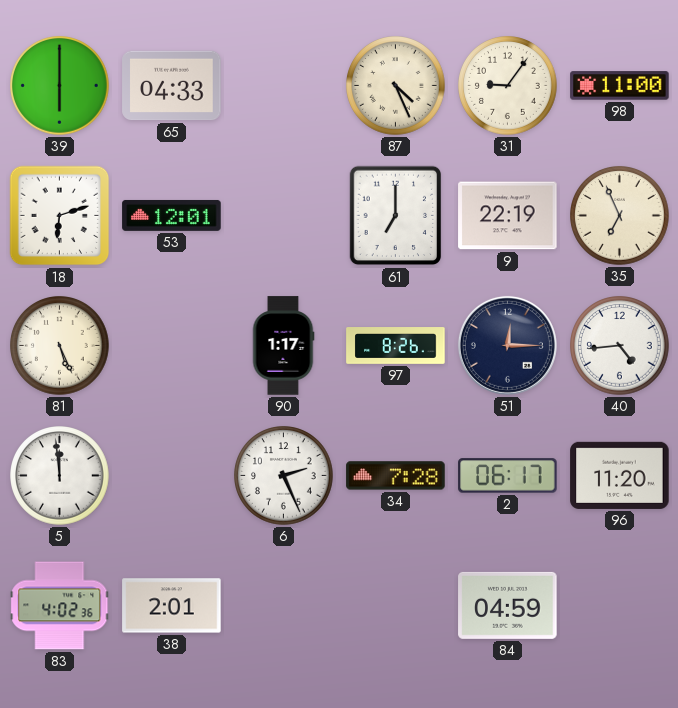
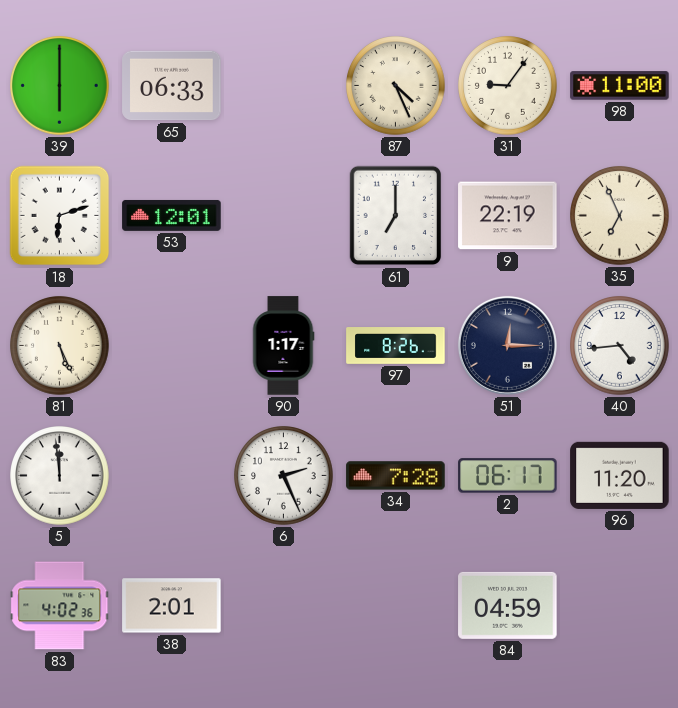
65: 04:33 -> 06:33 (172, 86)
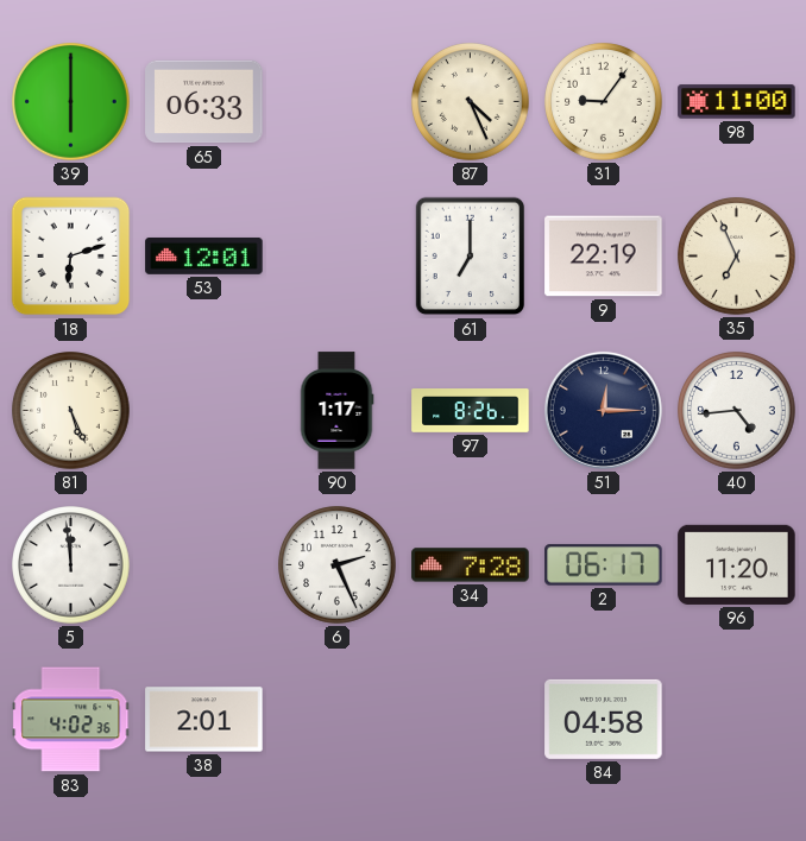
84: 04:59 -> 04:58 (604, 719)
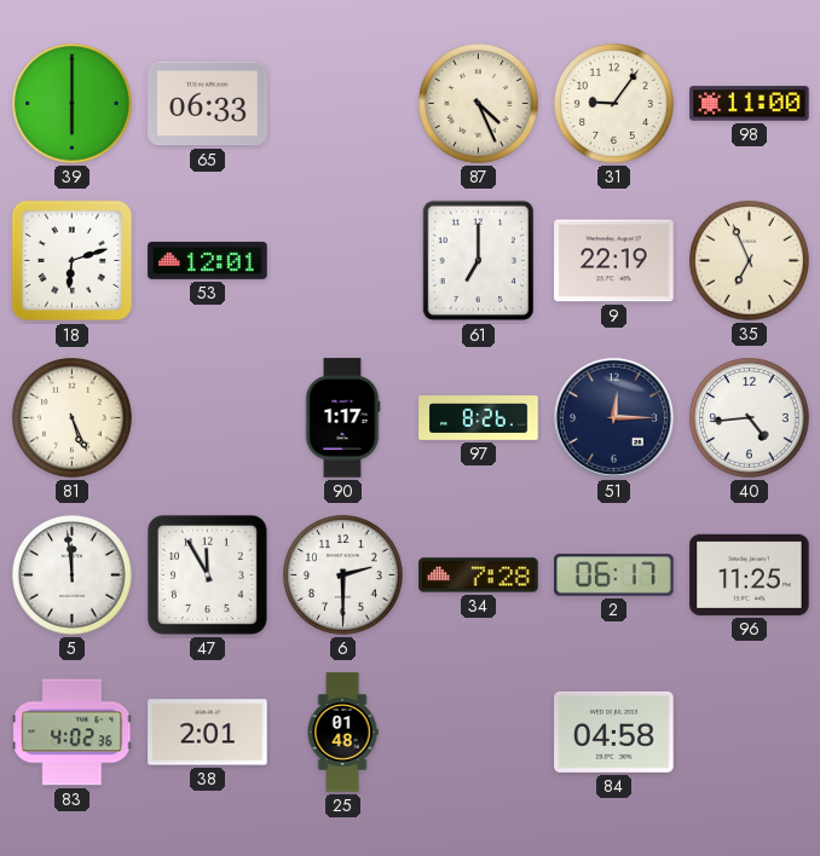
47: none -> 11:55 (207, 574)
6: 2:26 -> 2:30 (343, 576)
96: 11:20 -> 11:25 (750, 574)
25: none -> 01:48 (342, 733)
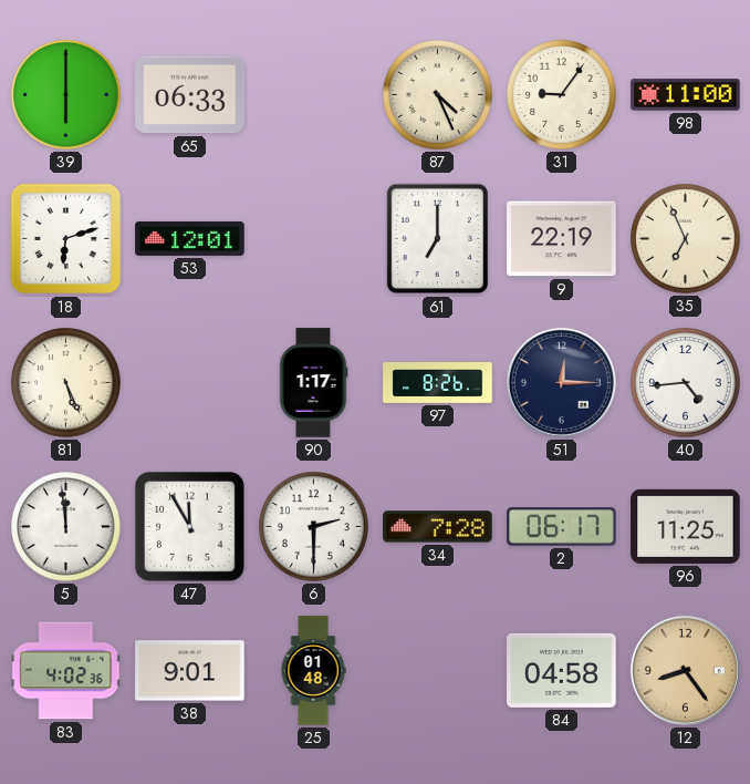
38: 2:01 -> 9:01 (190, 671)
12: none -> 8:24 (685, 670)
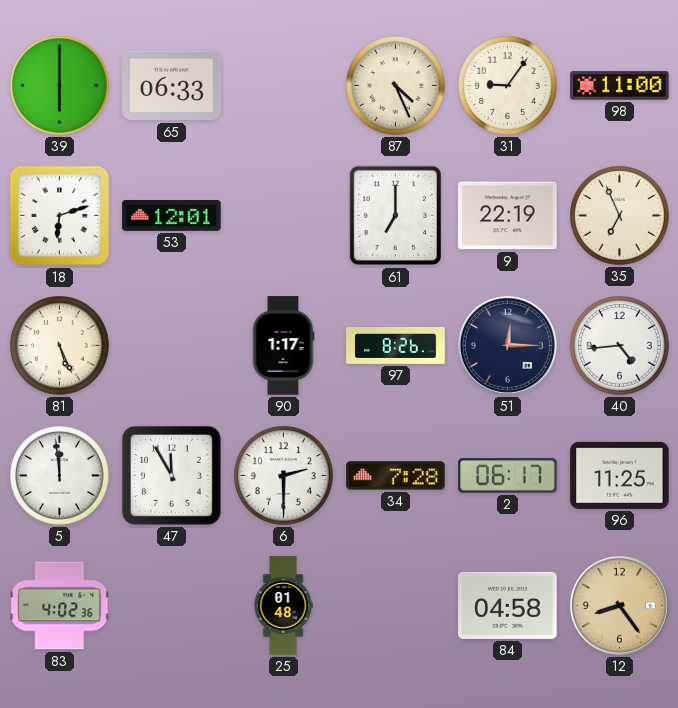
38: 9:01 -> none (190, 671)
